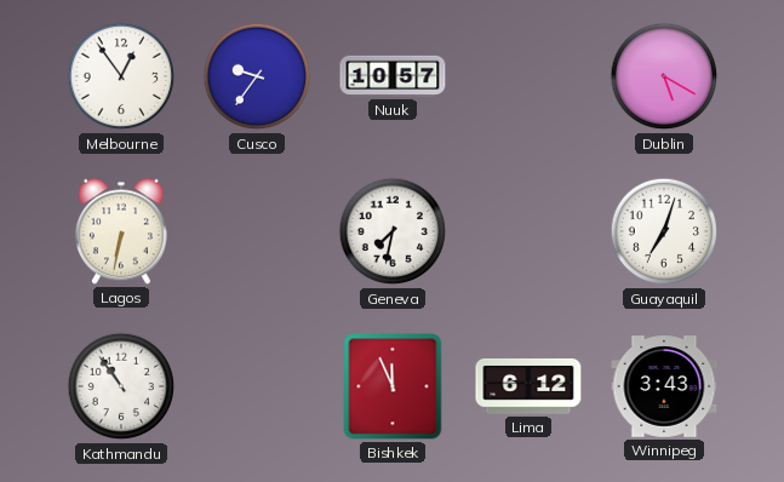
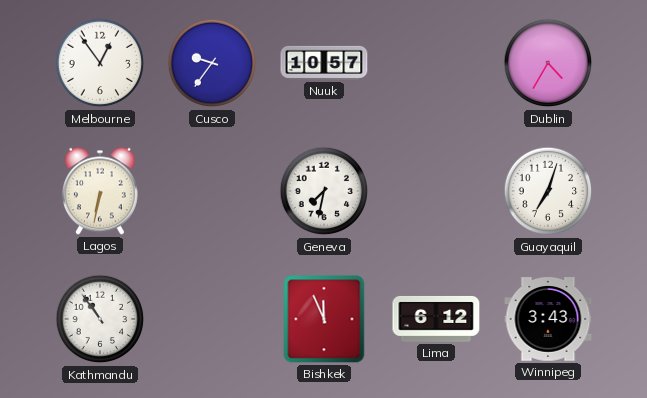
Dublin: 5:20 -> 4:35 (548, 63)
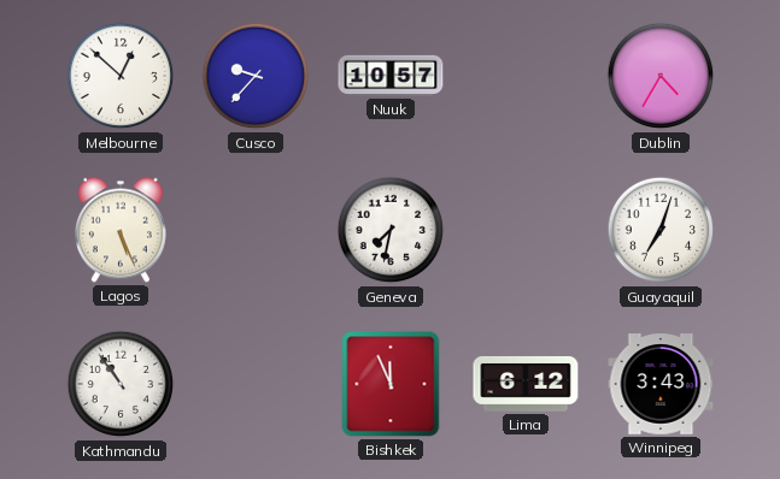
Melbourne: 12:54 -> 12:52 (121, 76)
Cusco: 9:36 -> 9:37 (256, 76)
Lagos: 6:32 -> 5:26 (121, 230)
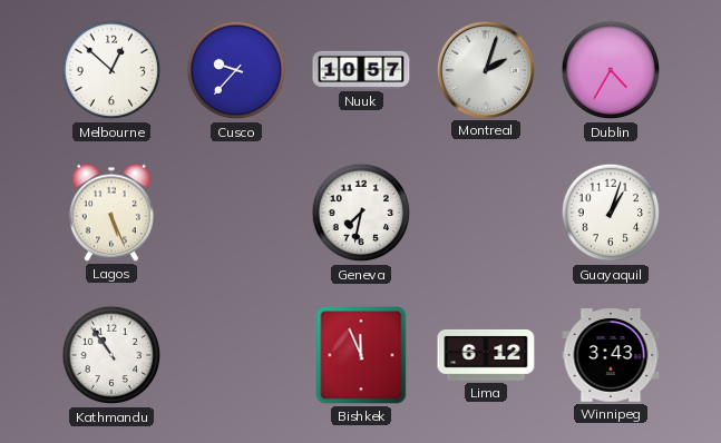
Montreal: none -> 2:03 (485, 69)
Guayaquil: 7:03 -> 1:03 (611, 213)
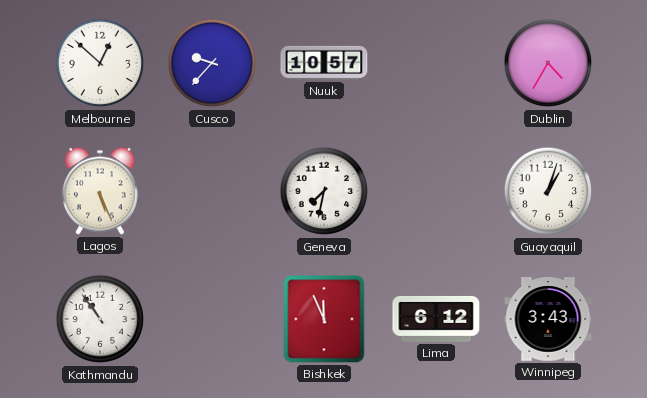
Montreal: 2:03 -> none (485, 69)
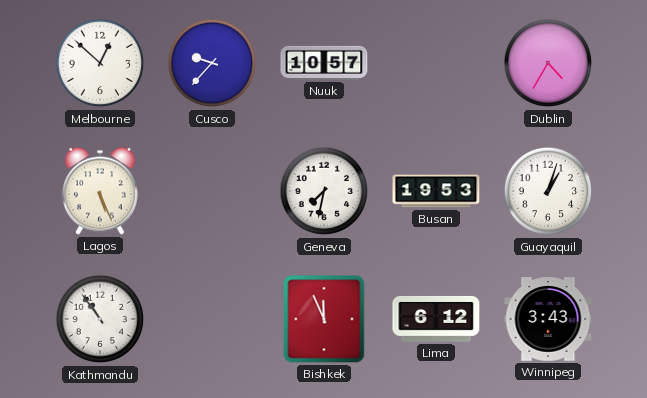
Busan: none -> 19:53 (436, 191)
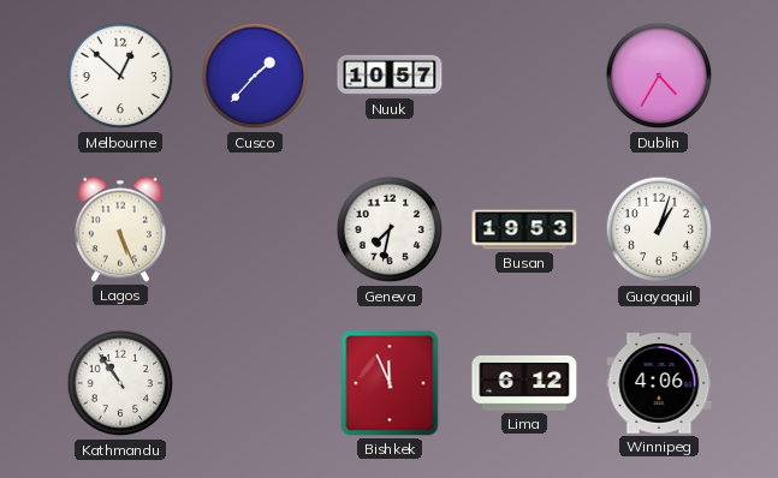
Cusco: 9:37 -> 1:37 (255, 76)
Winnipeg: 3:43 -> 4:06 (659, 383)
